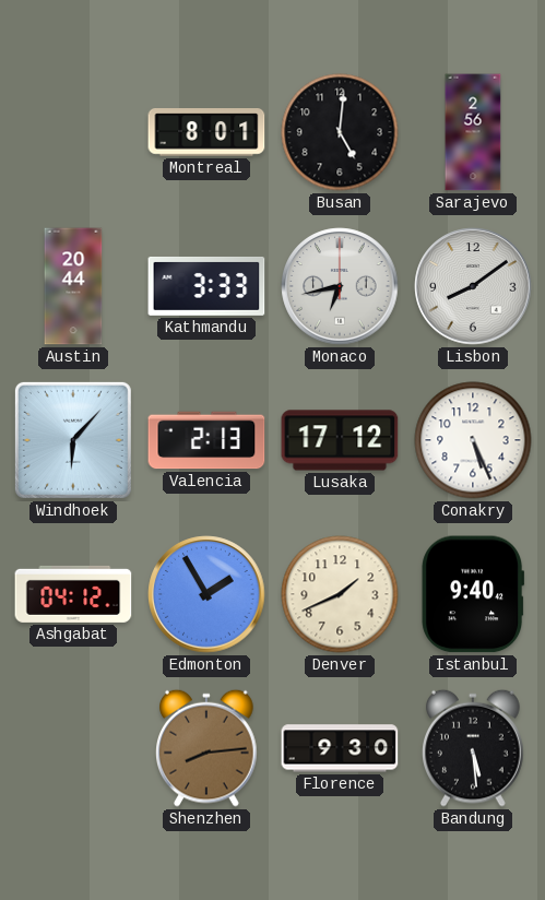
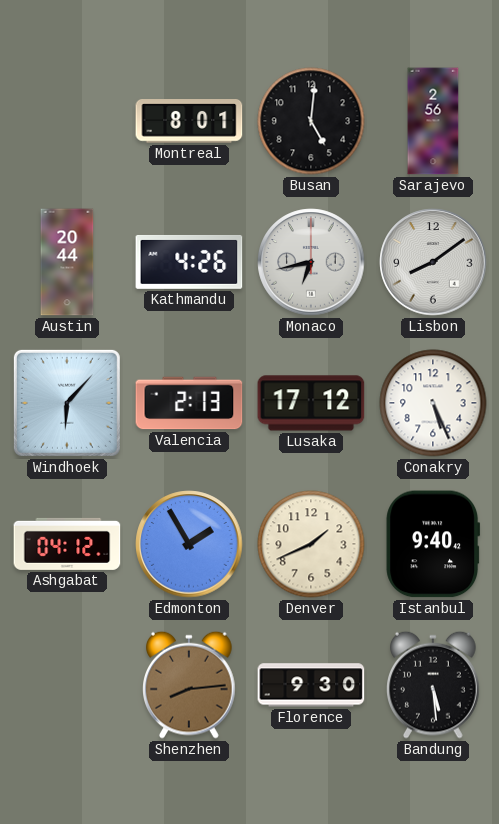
Kathmandu: 3:33 -> 4:26 (189, 262)
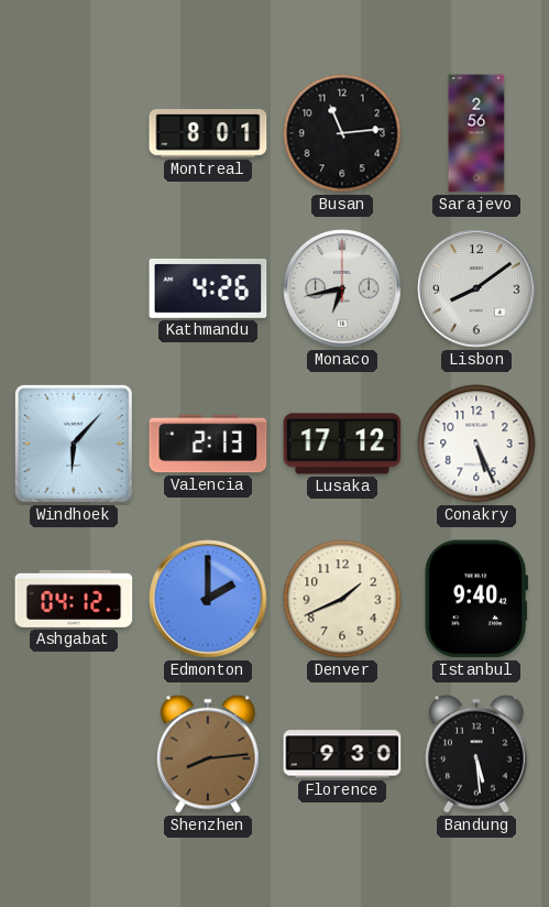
Busan: 5:01 -> 11:14 (342, 133)
Austin: 20:44 -> none (67, 262)
Edmonton: 1:55 -> 2:00 (208, 599)
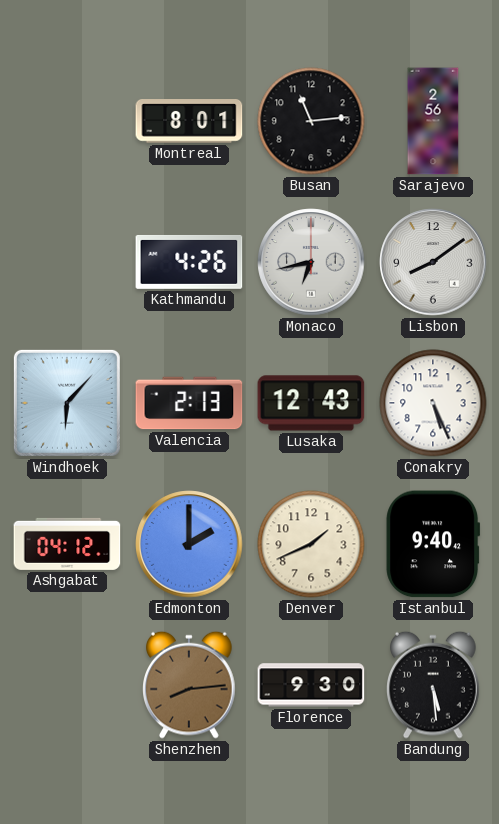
Lusaka: 17:12 -> 12:43 (311, 403)
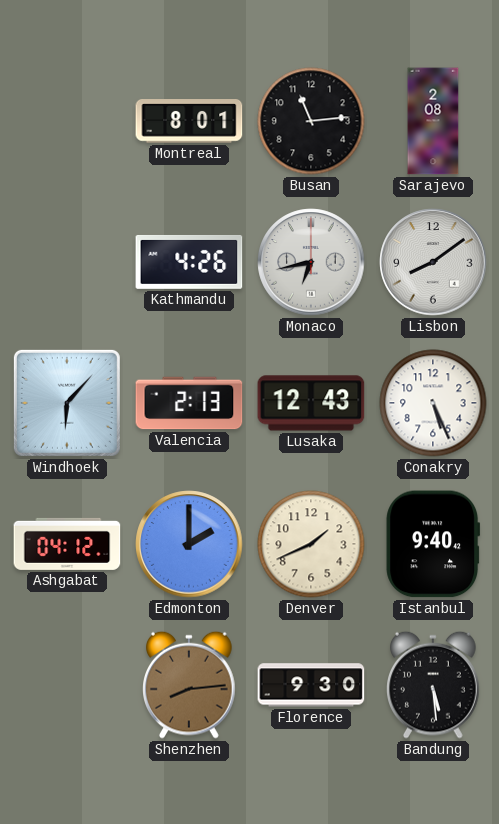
Sarajevo: 2:56 -> 2:08 (433, 121)
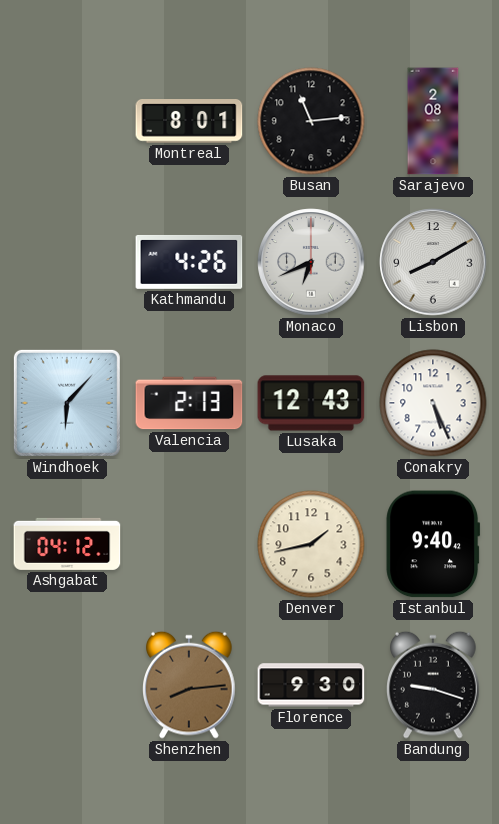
Monaco: 6:43 -> 6:41 (311, 262)
Lisbon: 8:09 -> 8:10 (433, 262)
Edmonton: 2:00 -> none (189, 544)
Denver: 1:41 -> 1:43 (311, 544)
Bandung: 5:29 -> 9:18 (434, 685)
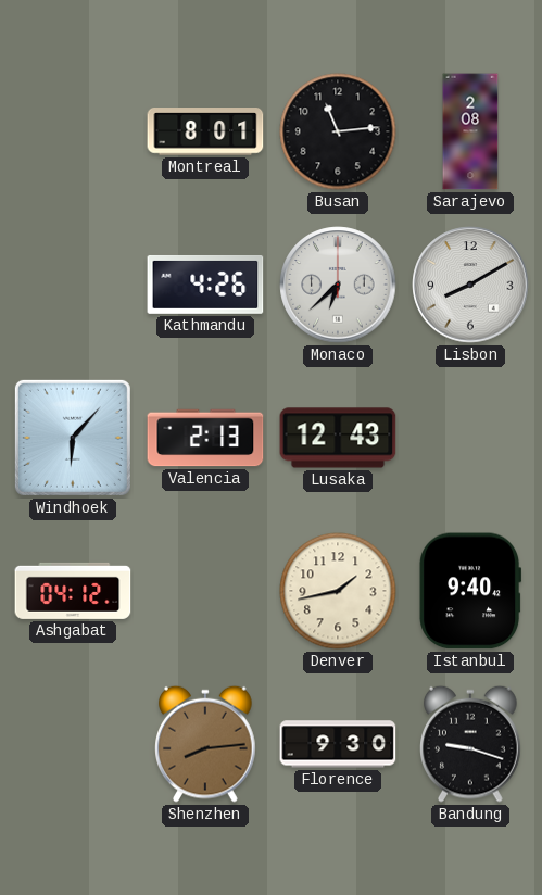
Monaco: 6:41 -> 6:38 (338, 285)
Conakry: 5:26 -> none (433, 403)
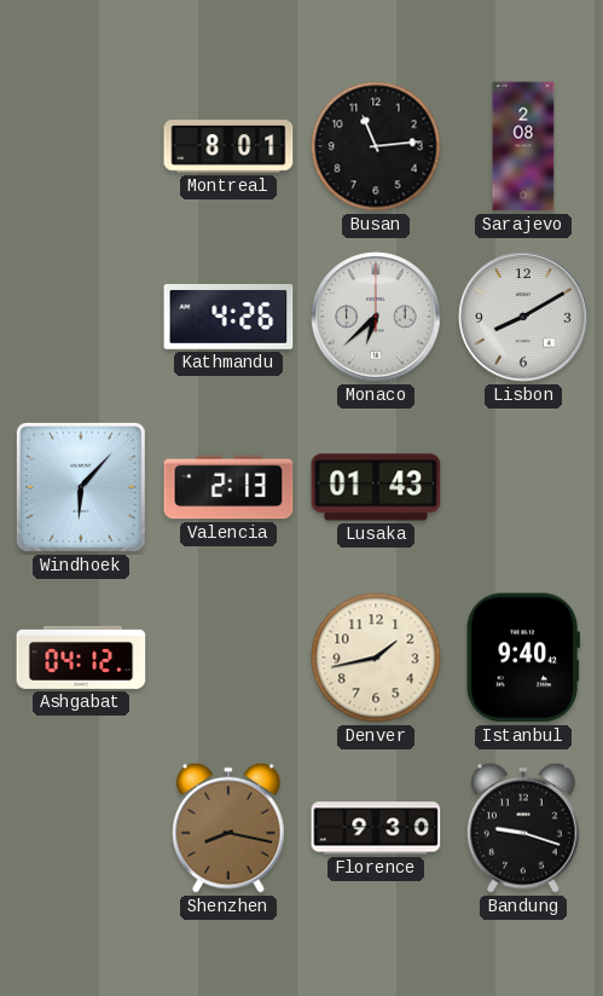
Lusaka: 12:43 -> 01:43 (376, 487)
Shenzhen: 8:14 -> 8:17 (230, 828)
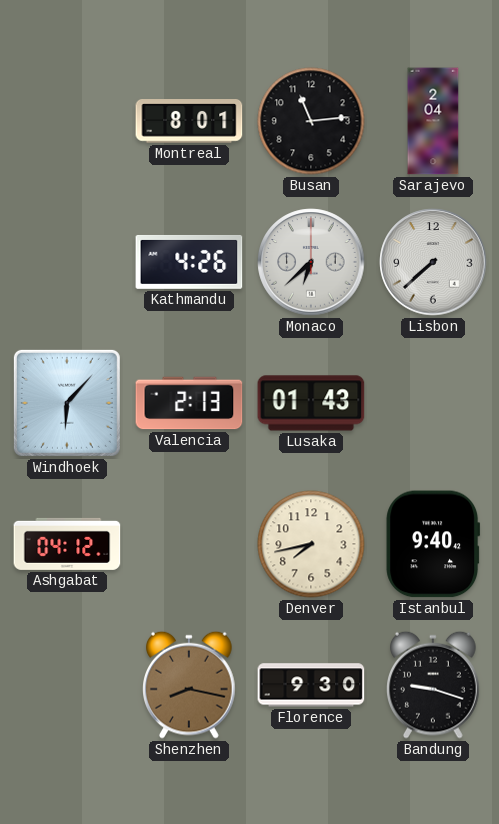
Sarajevo: 2:08 -> 2:04 (433, 121)
Lisbon: 8:10 -> 7:38 (433, 262)
Denver: 1:43 -> 7:43 (311, 544)
